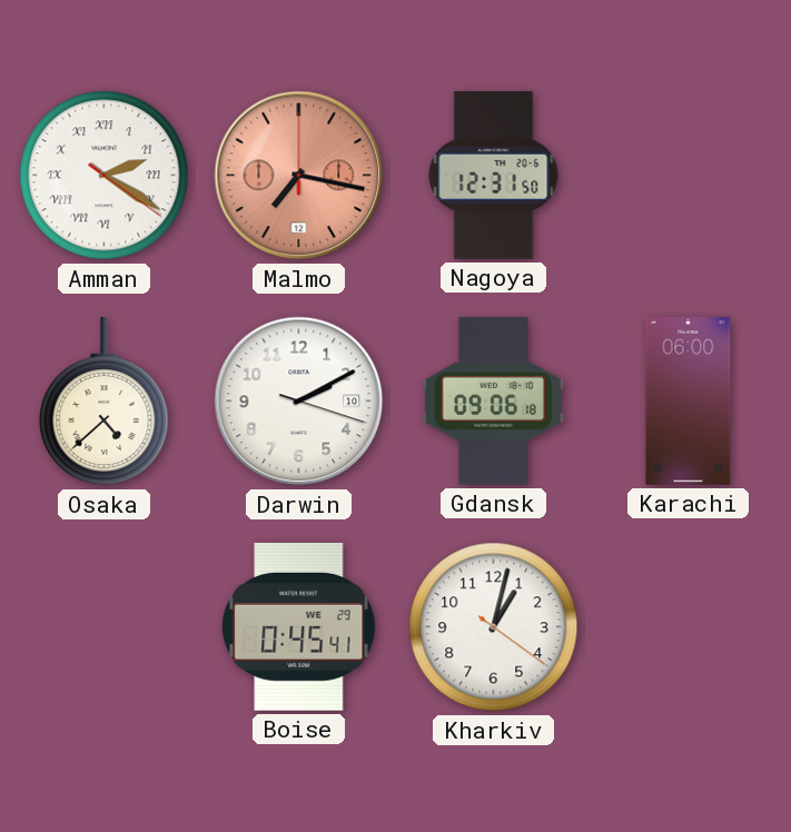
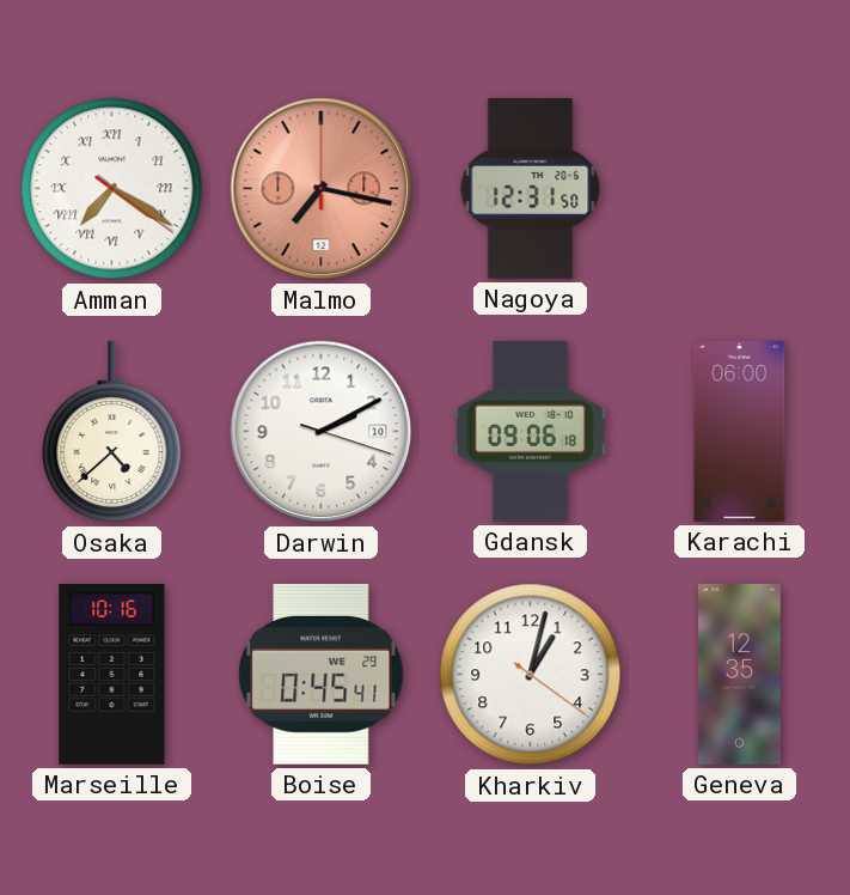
Amman: 2:20 -> 7:20 (112, 189)
Marseille: none -> 10:16 (112, 675)
Geneva: none -> 12:35 (739, 675)
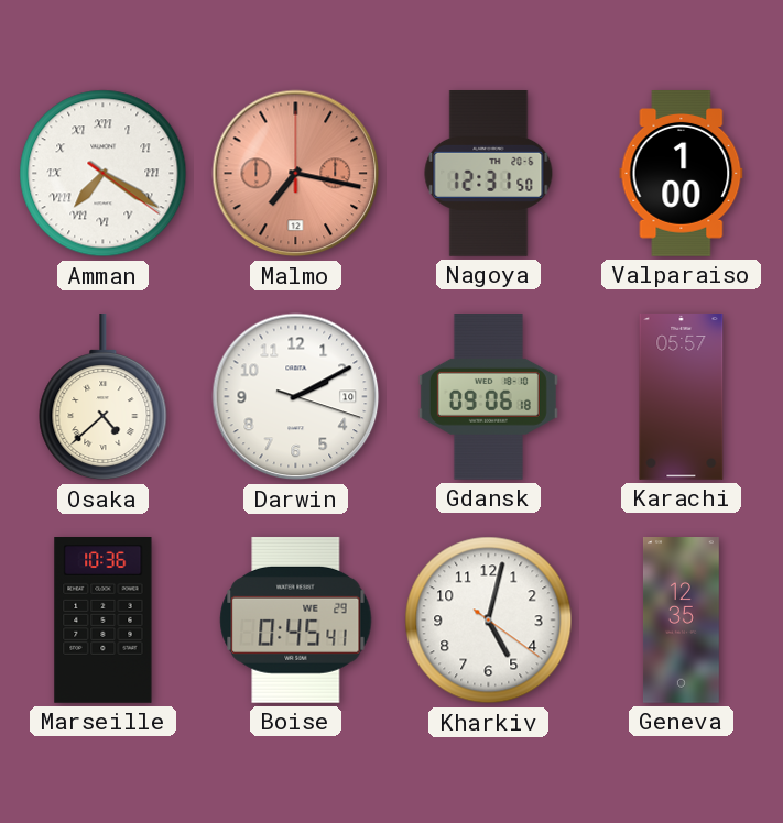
Valparaiso: none -> 1:00 (682, 174)
Karachi: 06:00 -> 05:57 (682, 397)
Marseille: 10:16 -> 10:36 (104, 621)
Kharkiv: 1:02 -> 5:02 (489, 621)
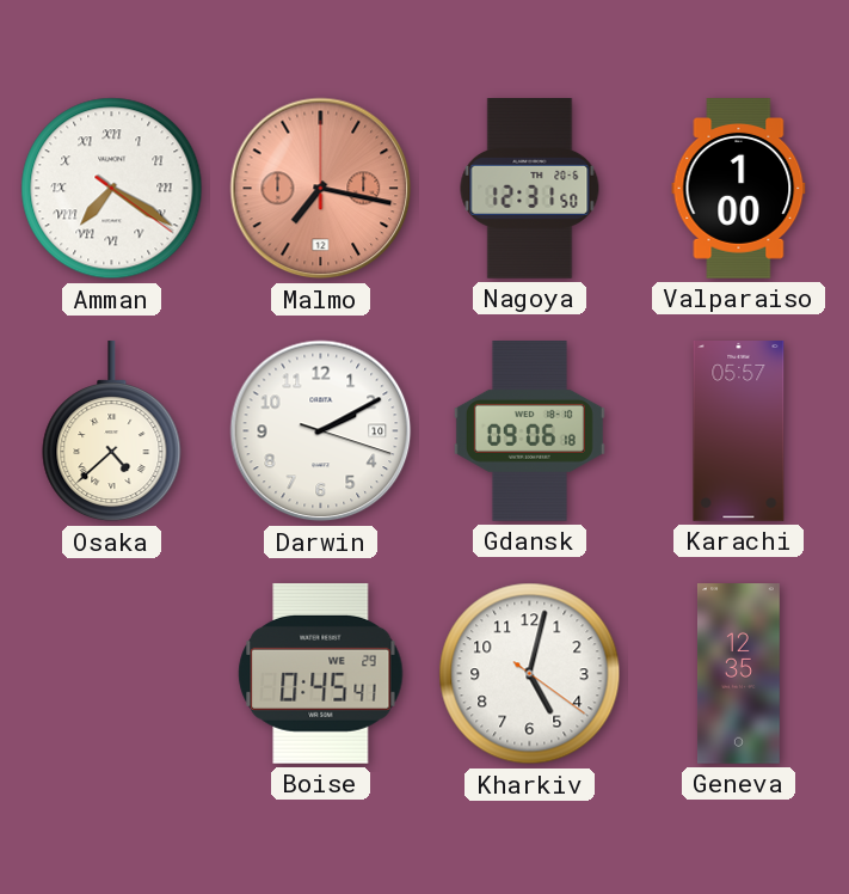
Marseille: 10:36 -> none (104, 621)
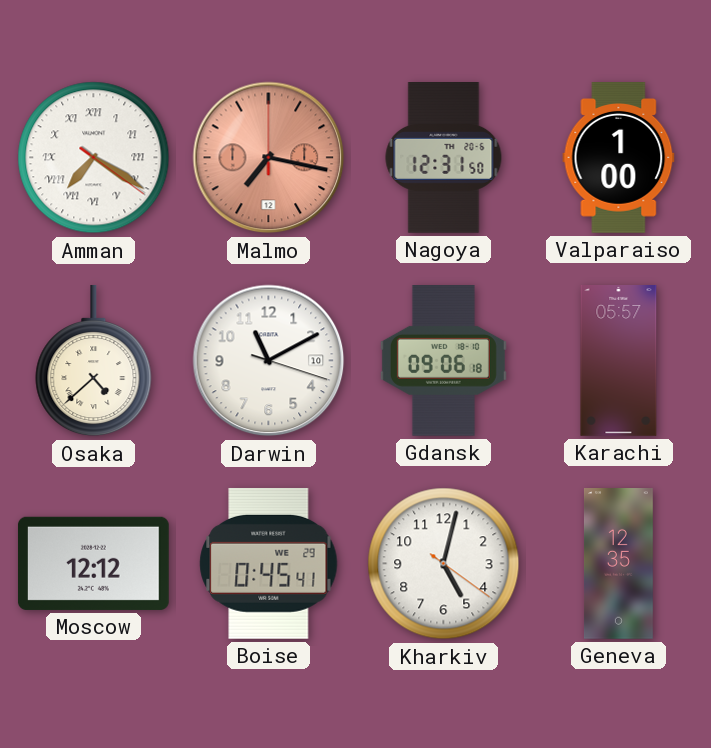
Darwin: 2:10 -> 11:10 (269, 361)
Moscow: none -> 12:12 (93, 563)
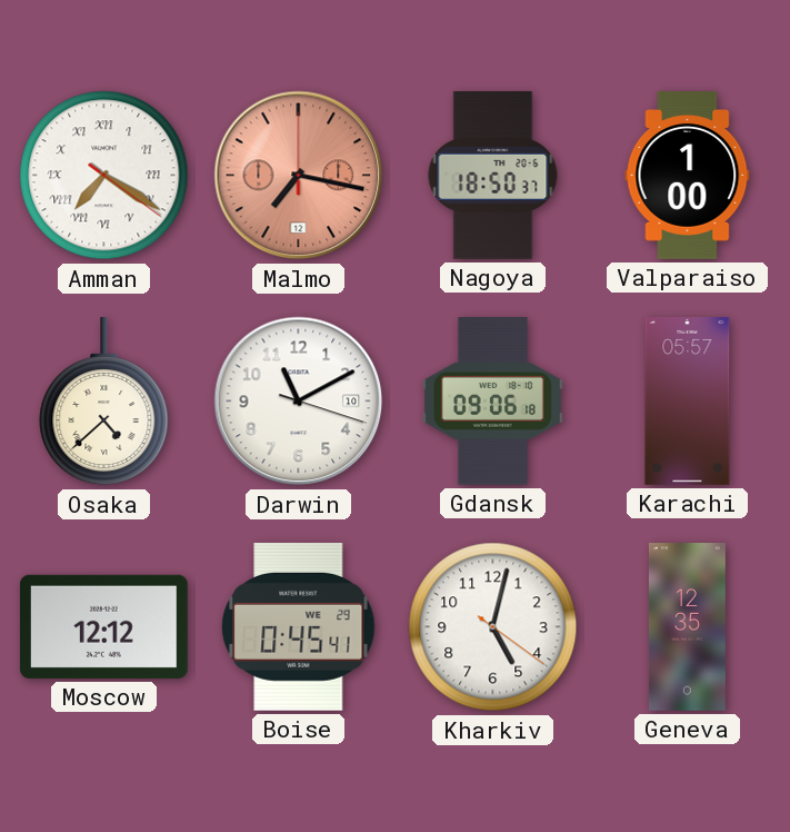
Nagoya: 12:31 -> 18:50 (493, 176)
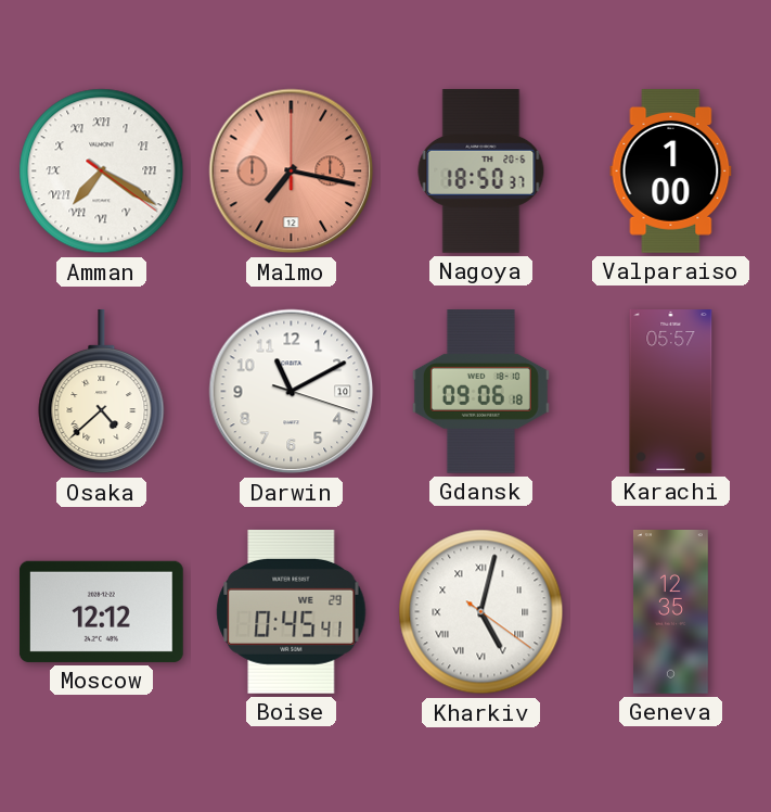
Kharkiv numerals: Arabic -> Roman (481, 612)
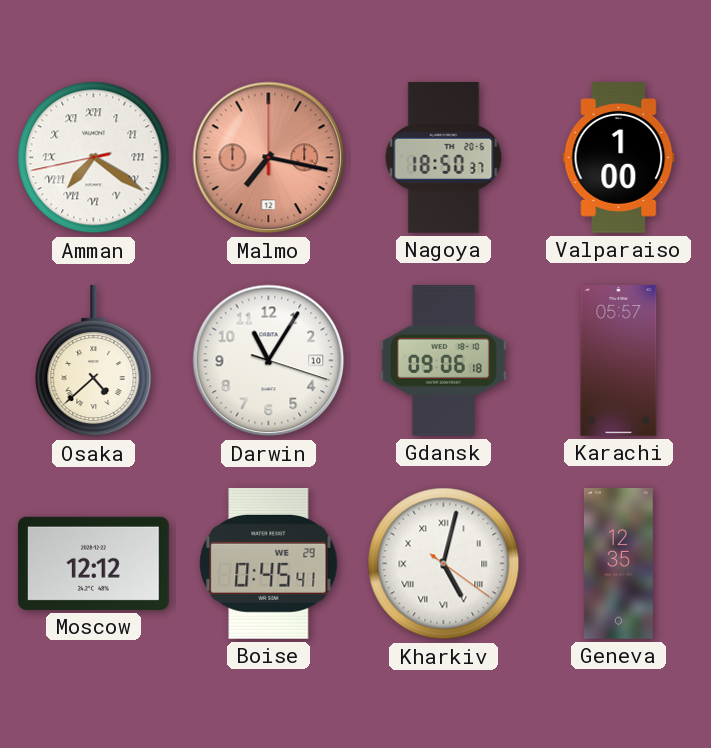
Amman: 7:20:21 -> 7:20:43 (94, 158)
Darwin: 11:10 -> 11:05 (269, 361)
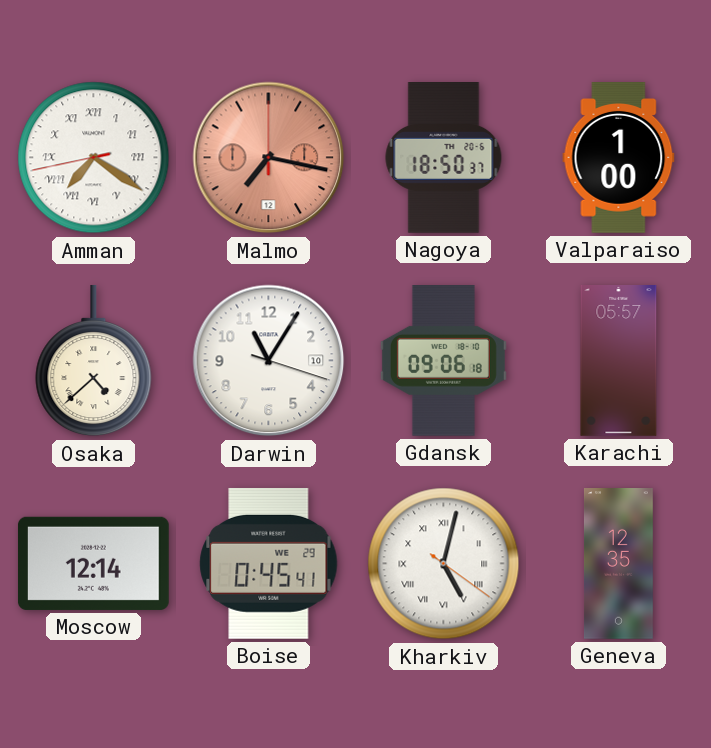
Moscow: 12:12 -> 12:14 (93, 563)
